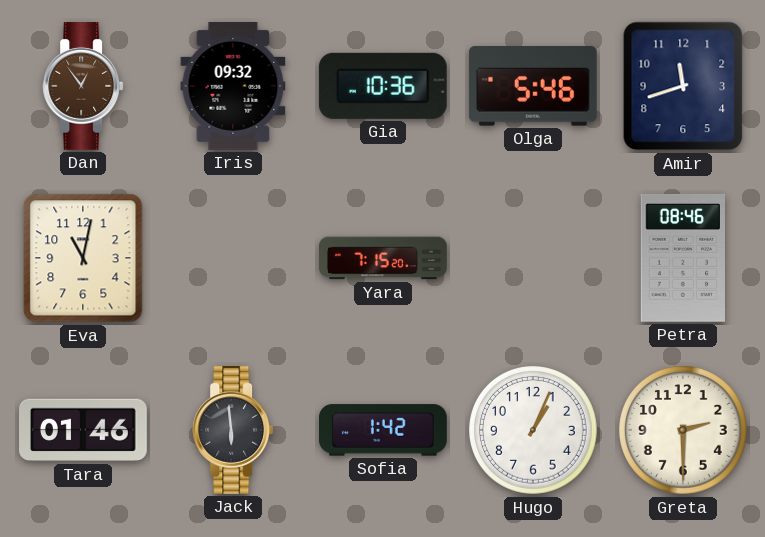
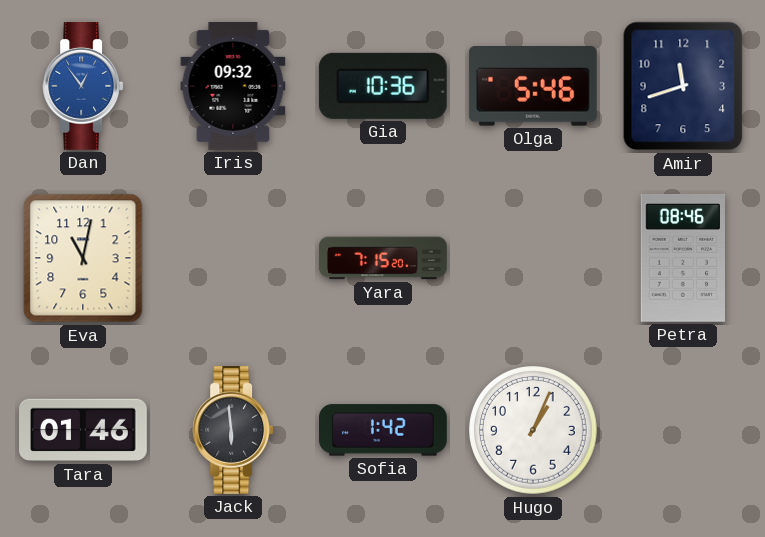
Dan dial: brown -> blue (83, 87)
Greta: 2:30 -> none (684, 431)
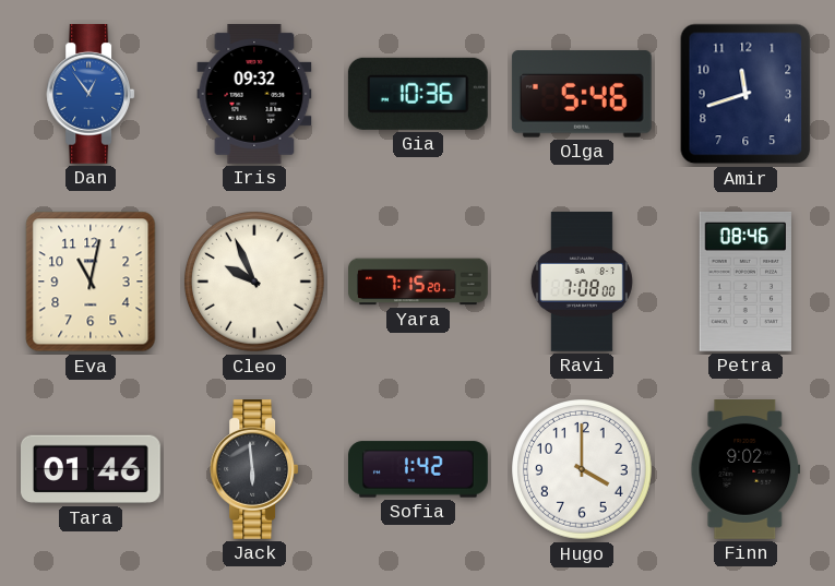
Cleo: none -> 9:56 (255, 283)
Ravi: none -> 7:08 (582, 283)
Hugo: 1:04 -> 4:00 (583, 470)
Finn: none -> 9:02 (745, 470)
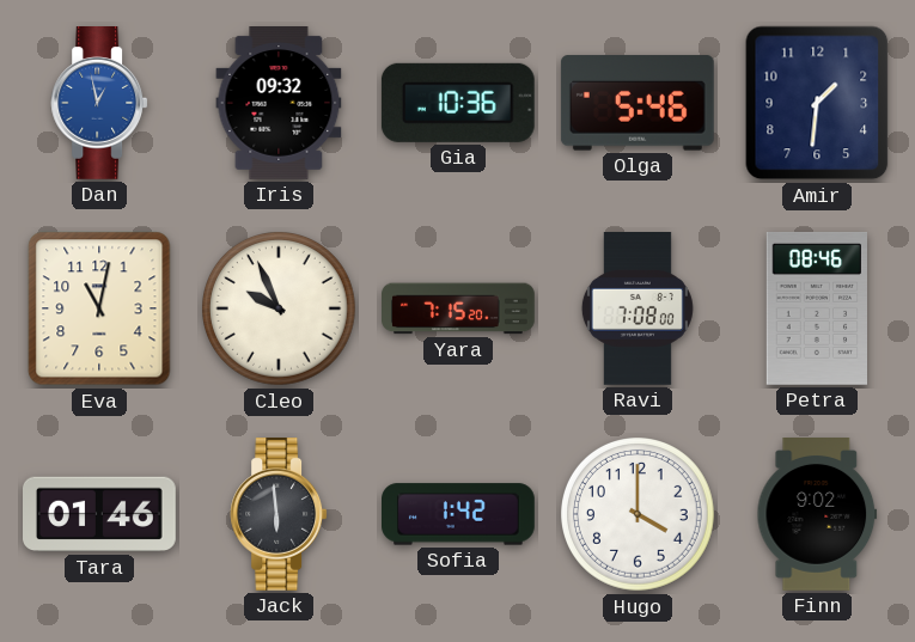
Dan: 12:54 -> 12:58 (99, 104)
Amir: 11:42 -> 1:31 (817, 103)
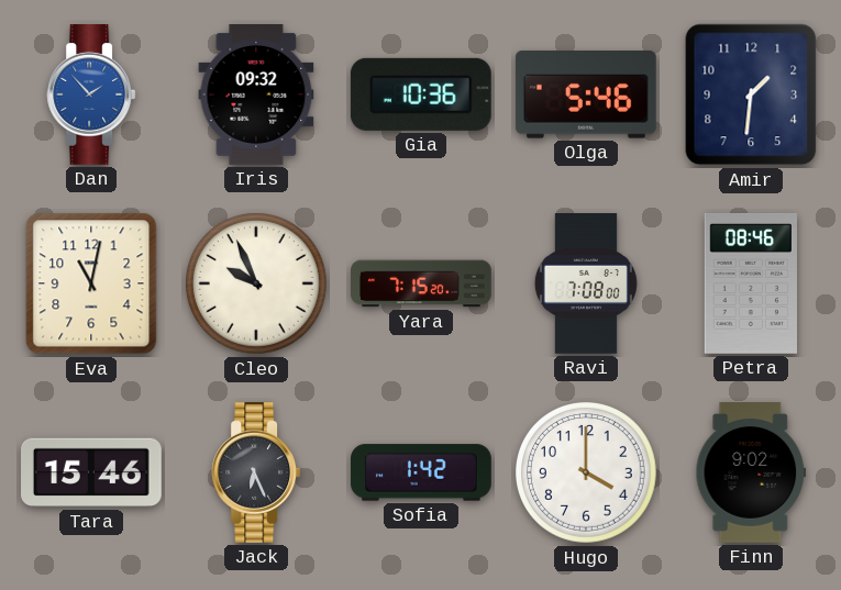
Dan: 12:58 -> 1:53 (91, 96)
Tara: 01:46 -> 15:46 (92, 472)
Jack: 5:59 -> 6:26 (256, 474)
